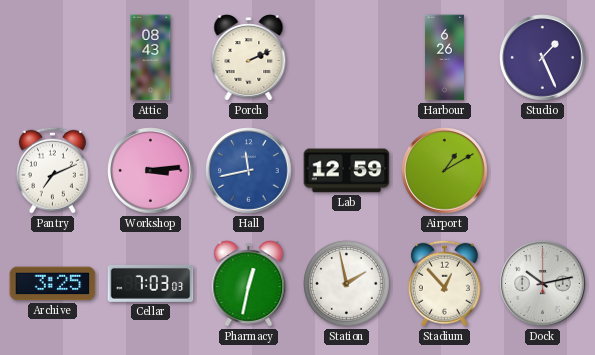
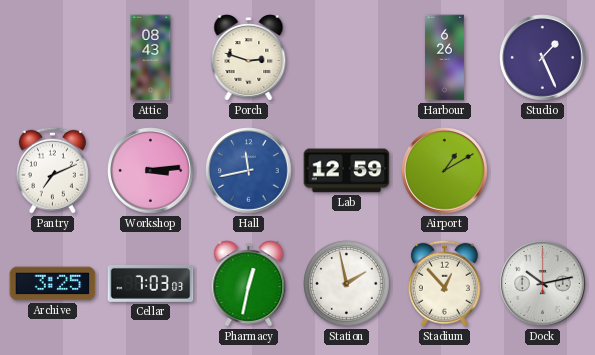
Porch: 2:11 -> 2:48 (249, 58)
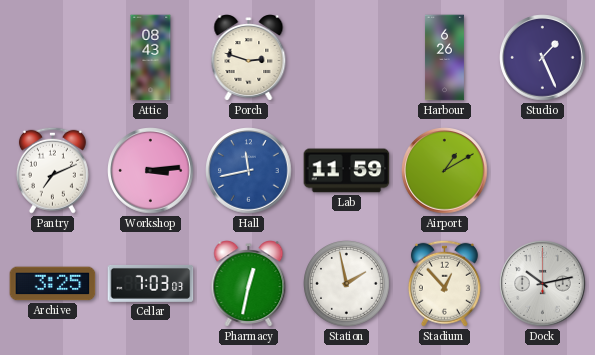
Lab: 12:59 -> 11:59 (347, 171)
